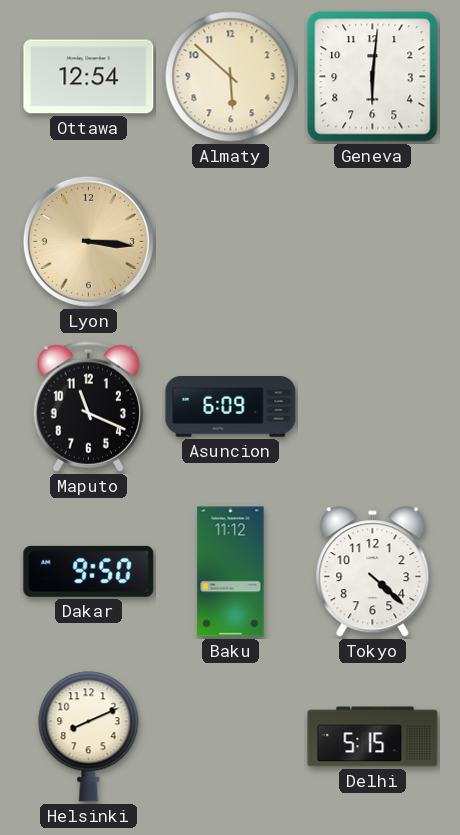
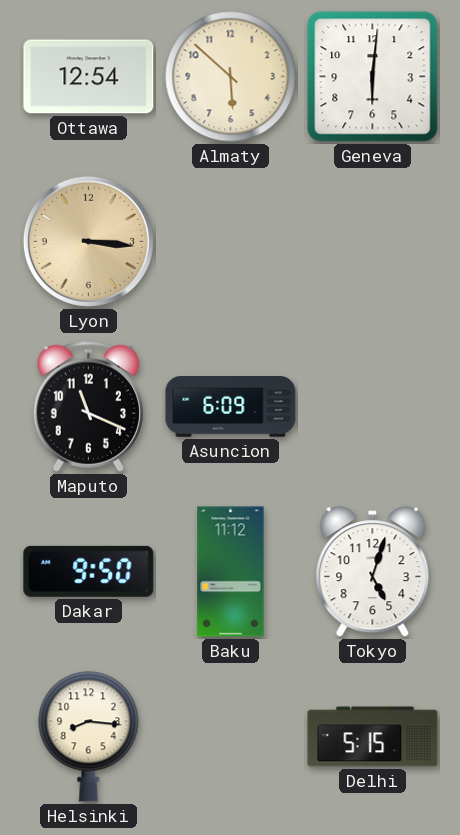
Tokyo: 4:22 -> 5:03 (373, 572)
Helsinki: 8:11 -> 8:16 (89, 737)
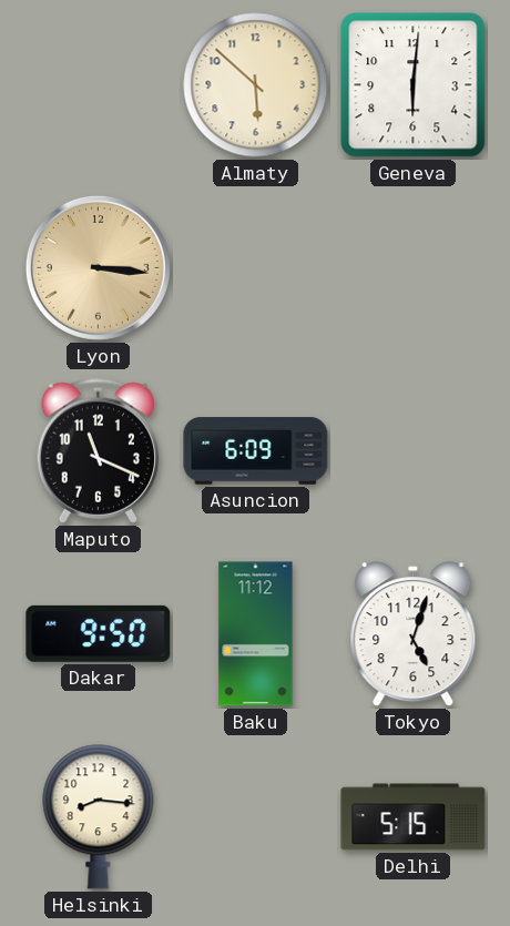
Ottawa: 12:54 -> none (89, 77)
